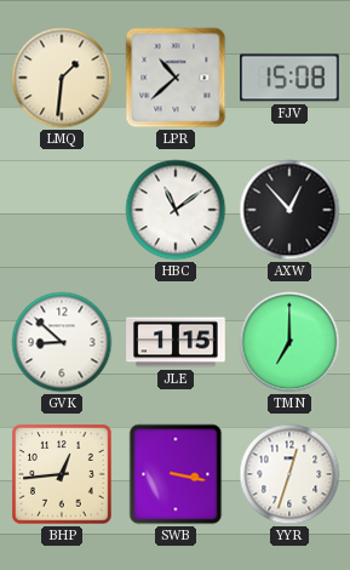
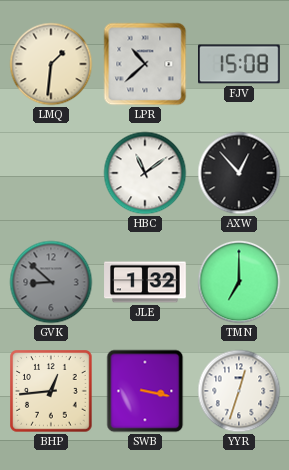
GVK dial: white -> grey (51, 282)
JLE: 1:15 -> 1:32 (145, 282)
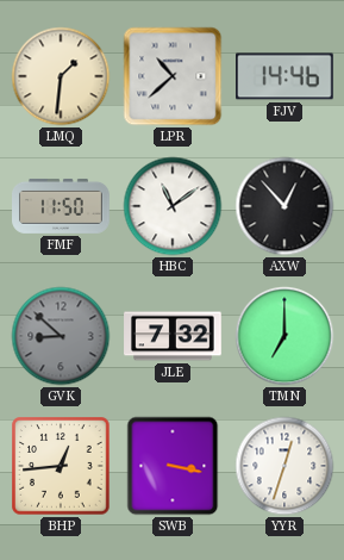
FJV: 15:08 -> 14:46 (286, 76)
FMF: none -> 11:50 (61, 206)
JLE: 1:32 -> 7:32 (173, 336)
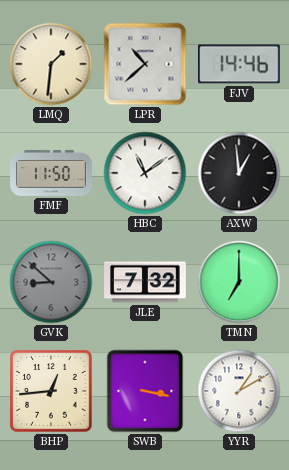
AXW: 12:53 -> 12:59 (239, 173)
YYR: 12:33 -> 1:10 (239, 391)
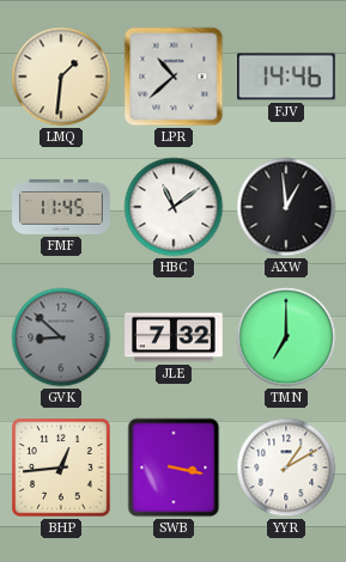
FMF: 11:50 -> 11:45 (61, 207)
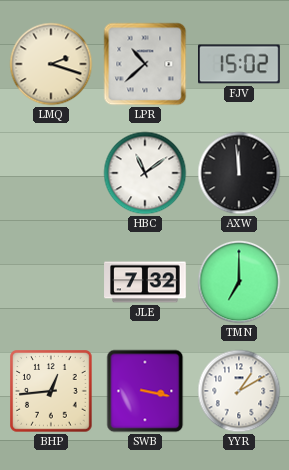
LMQ: 1:31 -> 2:18 (51, 64)
FJV: 14:46 -> 15:02 (240, 64)
FMF: 11:45 -> none (61, 207)
AXW: 12:59 -> 11:59 (239, 173)
GVK: 8:52 -> none (61, 337)
